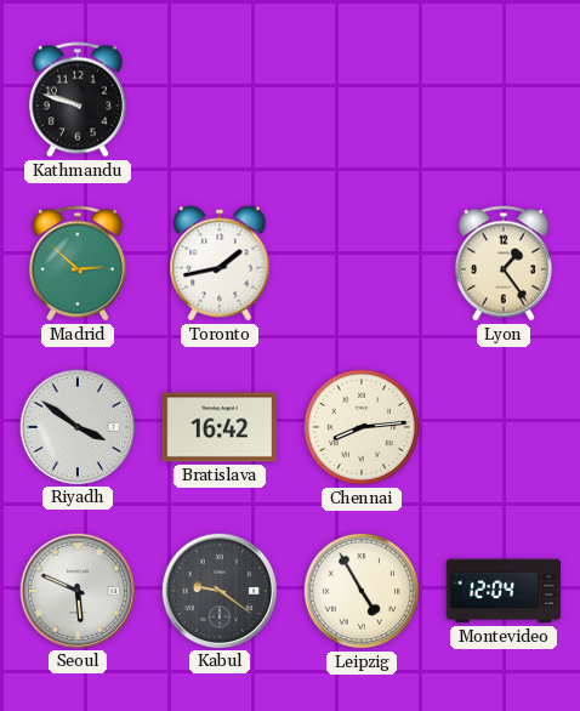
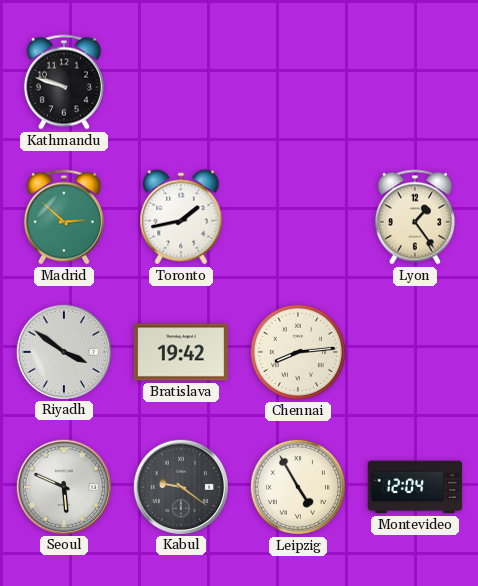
Bratislava: 16:42 -> 19:42 (181, 352)
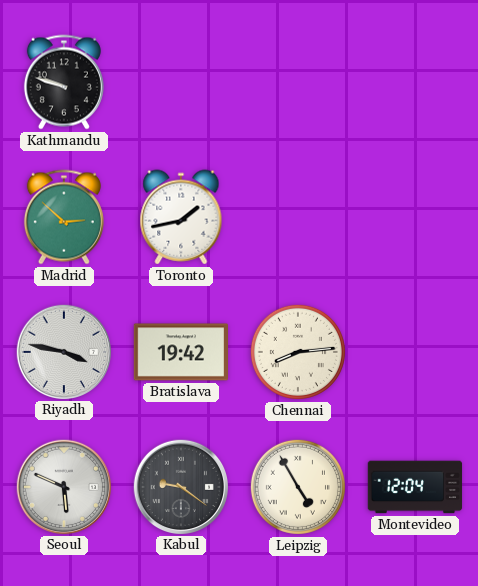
Lyon: 1:24 -> none (415, 217)
Riyadh: 3:51 -> 3:47 (63, 351)
